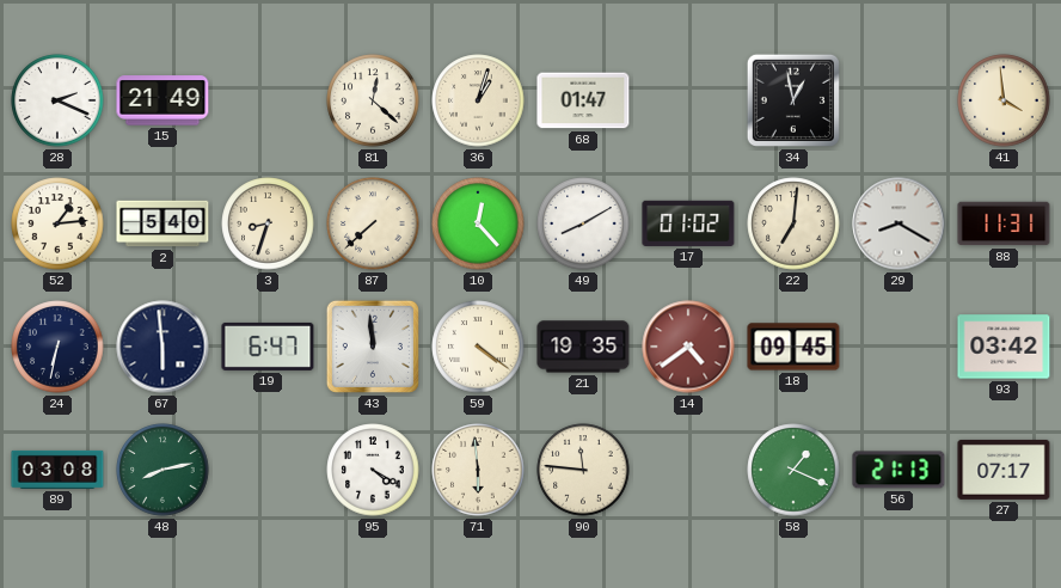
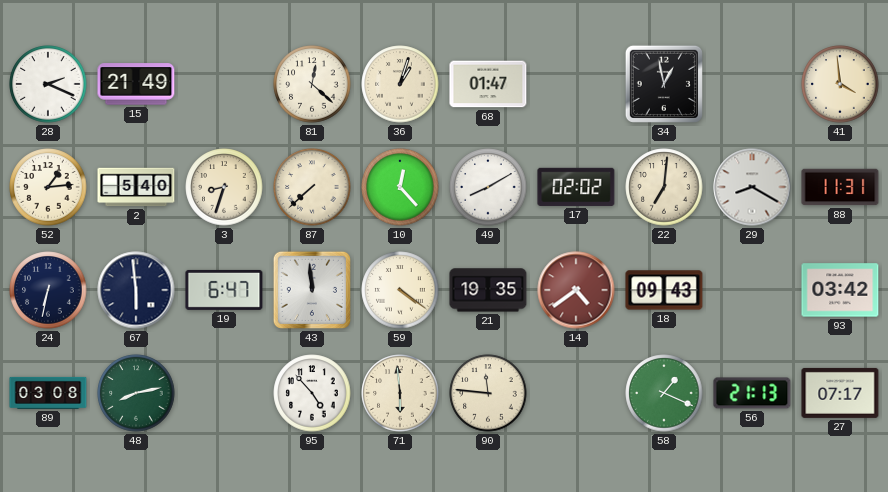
17: 01:02 -> 02:02 (576, 187)
18: 09:45 -> 09:43 (664, 290)
95: 4:20 -> 4:53 (312, 393)
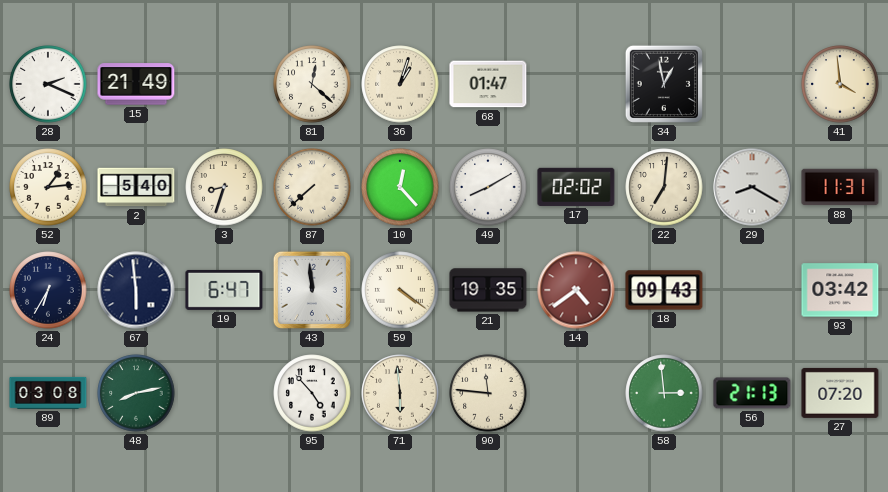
24: 6:32 -> 6:35 (48, 290)
58: 1:19 -> 2:59 (664, 393)
27: 07:17 -> 07:20 (840, 393)
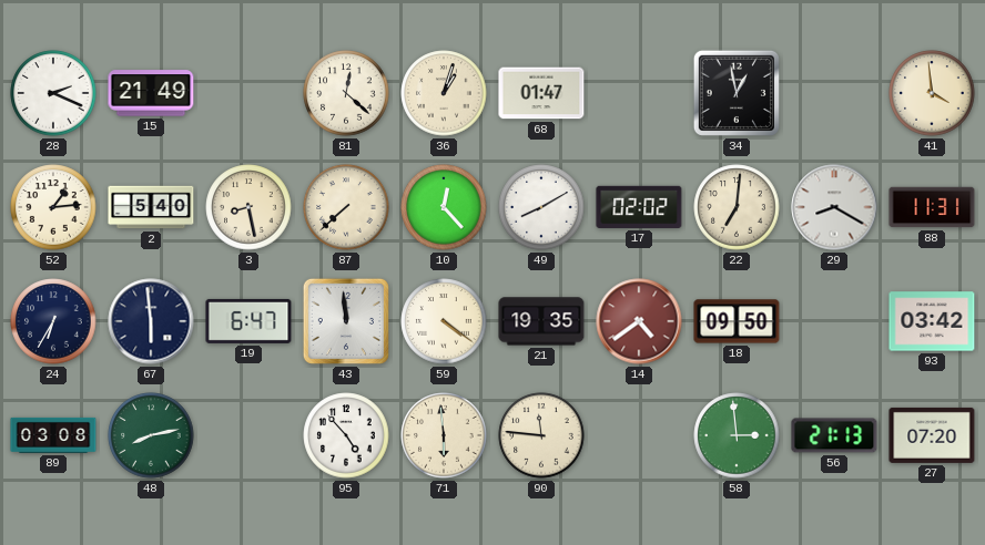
3: 8:33 -> 8:28 (248, 207)
18: 09:43 -> 09:50 (737, 321)
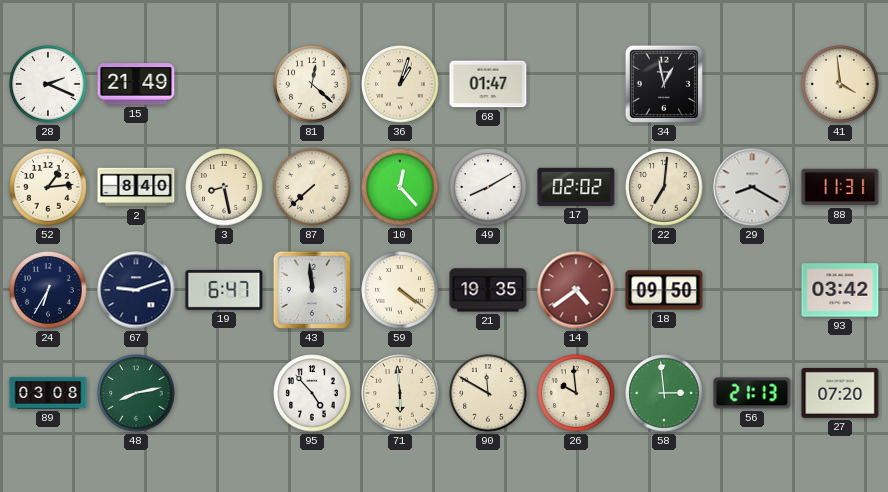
2: 5:40 -> 8:40 (136, 187)
67: 5:59 -> 9:12 (136, 290)
90: 11:46 -> 11:50 (488, 393)
26: none -> 9:59 (576, 393)
